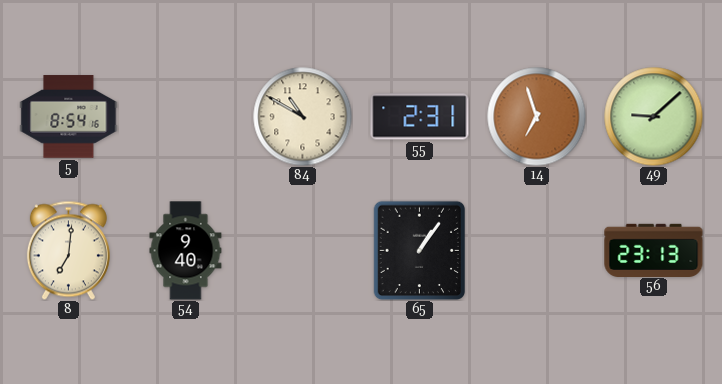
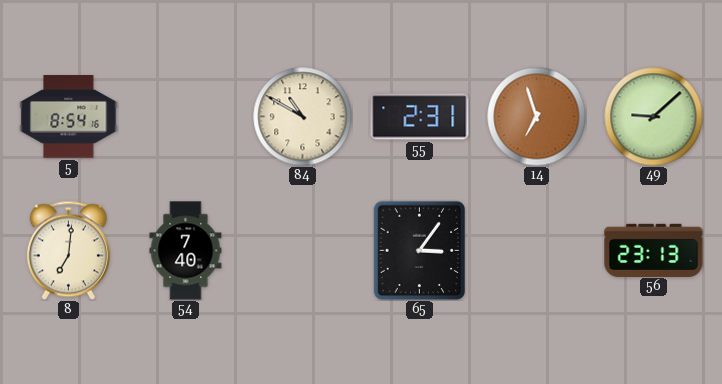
54: 9:40 -> 7:40 (186, 251)
65: 1:06 -> 3:06 (420, 250)
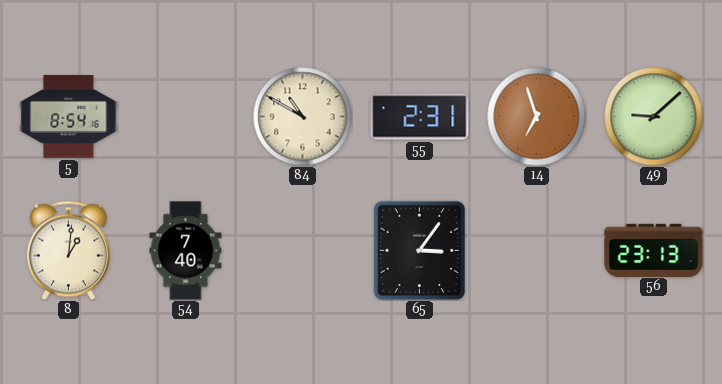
8: 7:01 -> 1:01 (68, 250)
